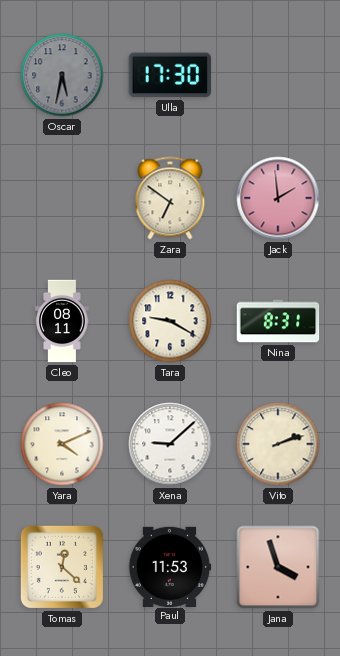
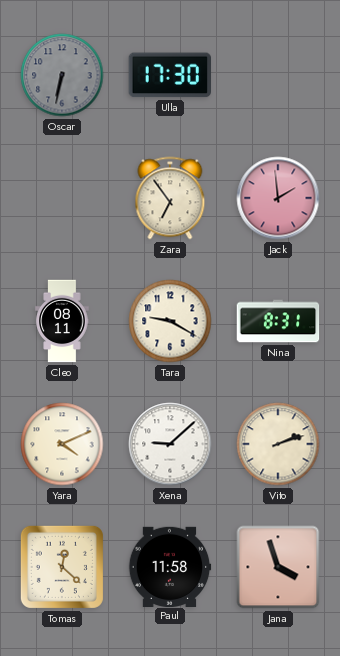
Oscar: 5:32 -> 6:32 (62, 75)
Zara: 6:51 -> 6:54 (170, 198)
Paul: 11:53 -> 11:58 (170, 566)
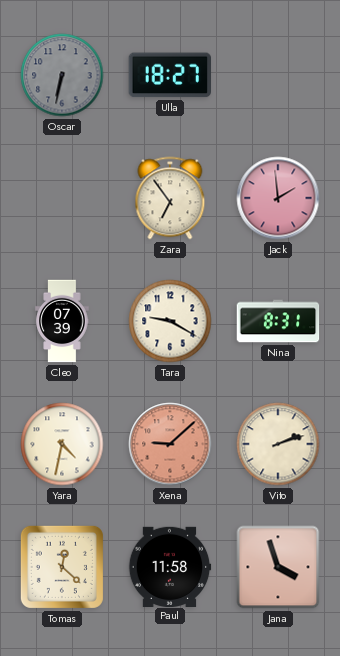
Ulla: 17:30 -> 18:27 (169, 75)
Cleo: 08:11 -> 07:39 (62, 321)
Yara: 4:11 -> 4:32 (62, 444)
Xena dial: white -> salmon (170, 444)
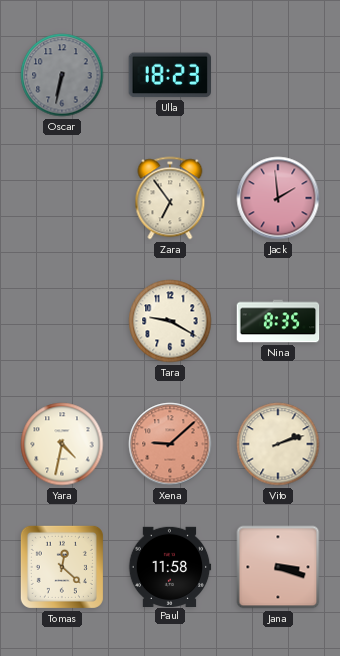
Ulla: 18:27 -> 18:23 (169, 75)
Cleo: 07:39 -> none (62, 321)
Nina: 8:31 -> 8:35 (278, 321)
Jana: 3:57 -> 3:18 (278, 567)
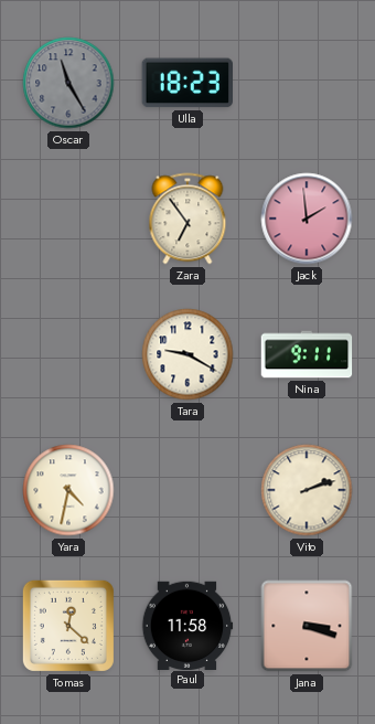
Oscar: 6:32 -> 11:25 (68, 83)
Nina: 8:35 -> 9:11 (307, 354)
Xena: 9:08 -> none (170, 444)
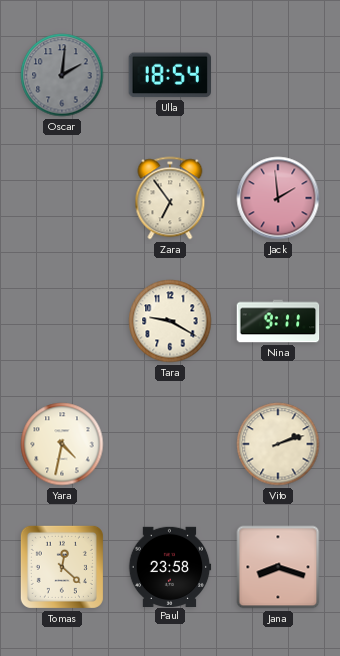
Oscar: 11:25 -> 2:01 (62, 75)
Ulla: 18:23 -> 18:54 (169, 75)
Paul: 11:58 -> 23:58 (170, 566)
Jana: 3:18 -> 8:18 (278, 567)
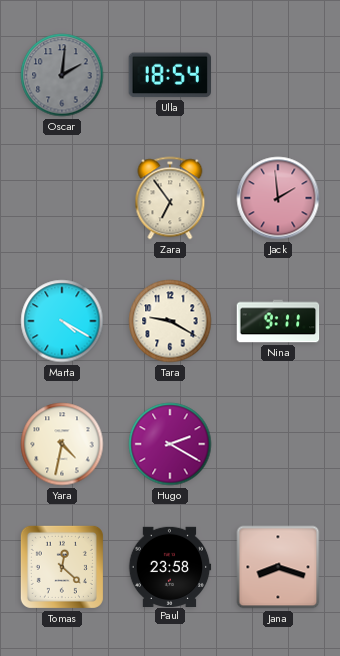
Marta: none -> 4:20 (62, 321)
Hugo: none -> 2:20 (170, 444)
Vito: 2:12 -> none (278, 444)
